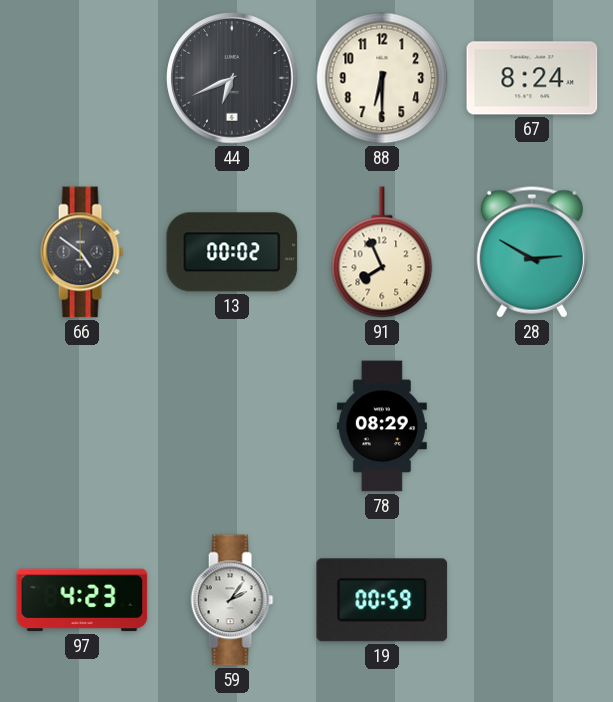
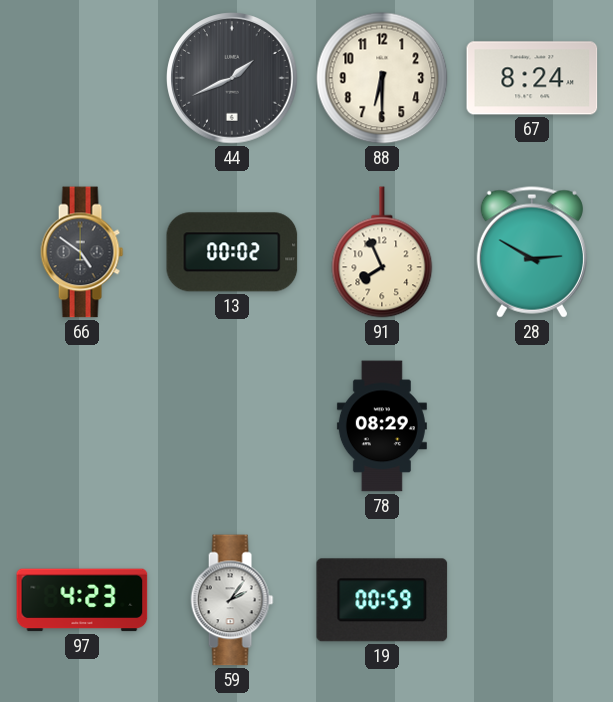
44: 6:41 -> 1:41 (232, 78)
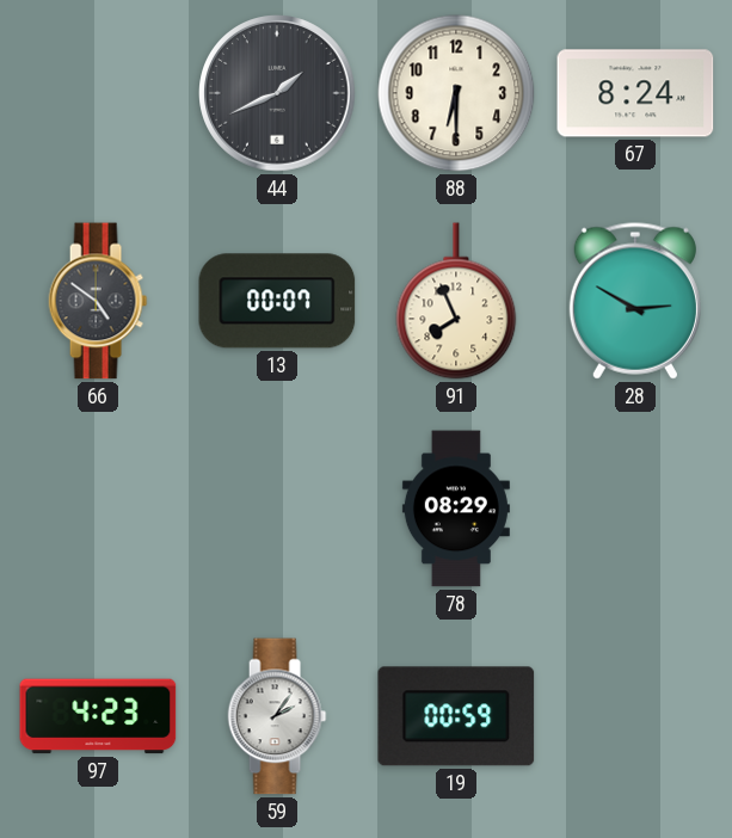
13: 00:02 -> 00:07 (277, 301)
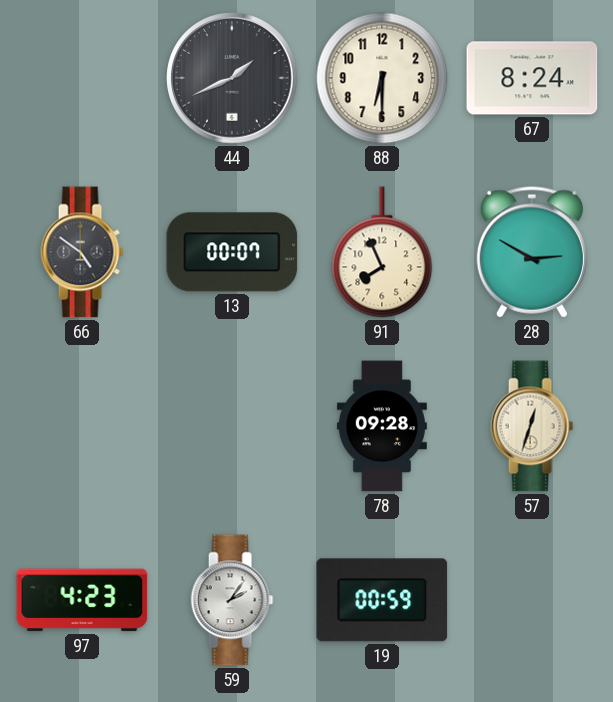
78: 08:29 -> 09:28 (382, 426)
57: none -> 12:33 (532, 426)
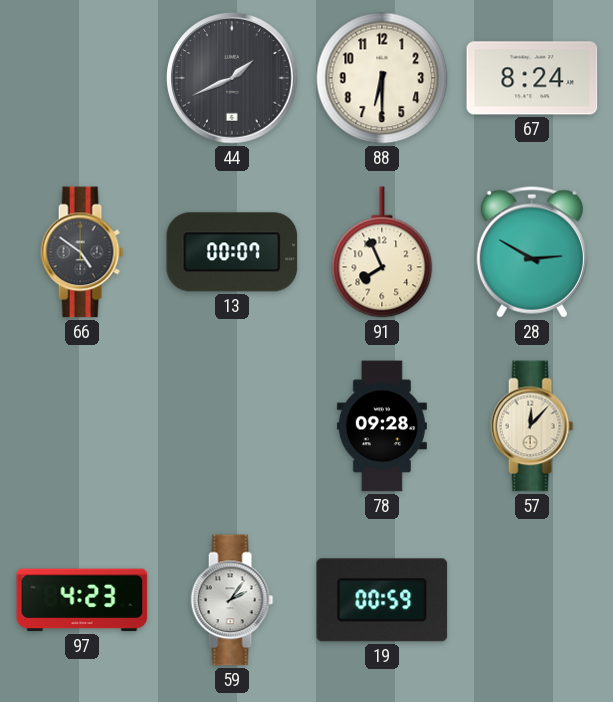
57: 12:33 -> 12:07 (532, 426)
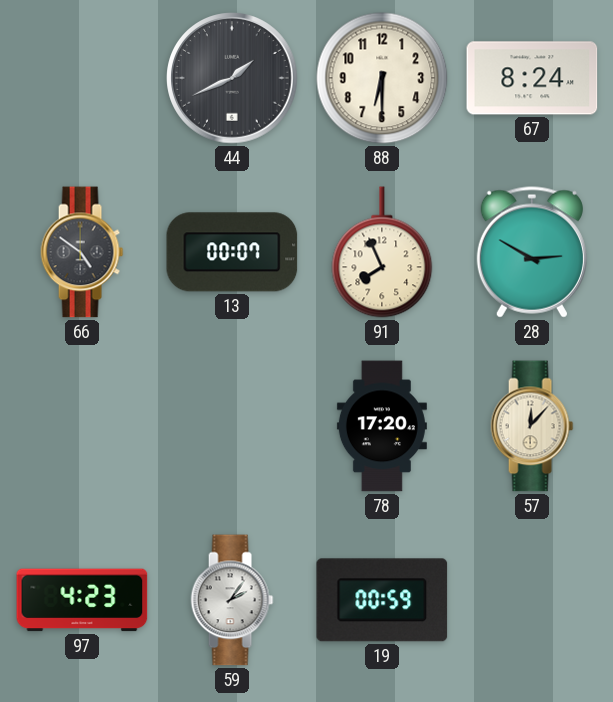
78: 09:28 -> 17:20 (382, 426)
